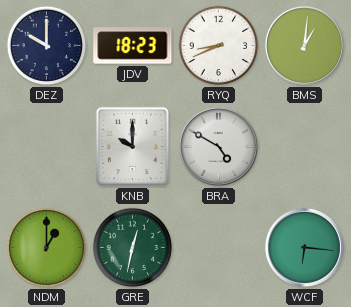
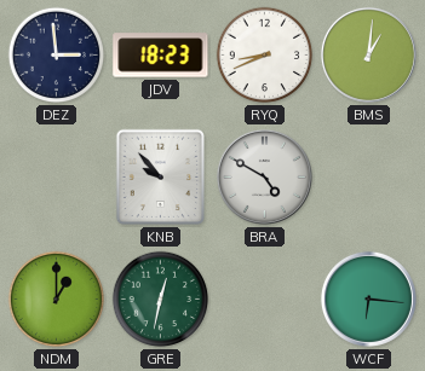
DEZ: 10:00 -> 2:59 (57, 56)
KNB: 10:00 -> 9:53 (160, 178)
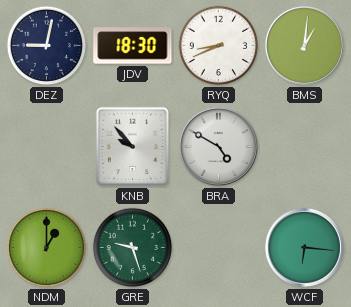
DEZ: 2:59 -> 9:02 (47, 46)
JDV: 18:23 -> 18:30 (133, 46)
GRE: 12:32 -> 9:27 (133, 248)
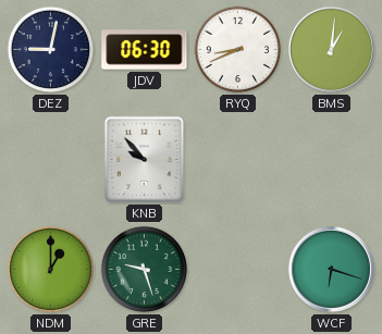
JDV: 18:30 -> 06:30 (145, 50)
BRA: 4:50 -> none (218, 146)
WCF: 6:16 -> 6:18 (331, 269)
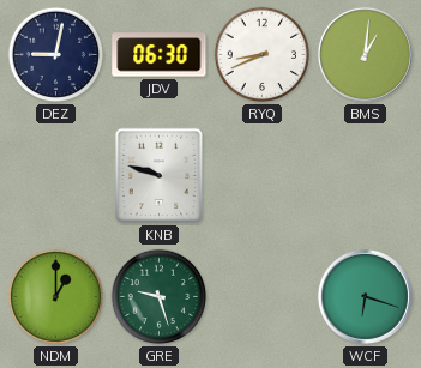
KNB: 9:53 -> 9:48 (158, 176)
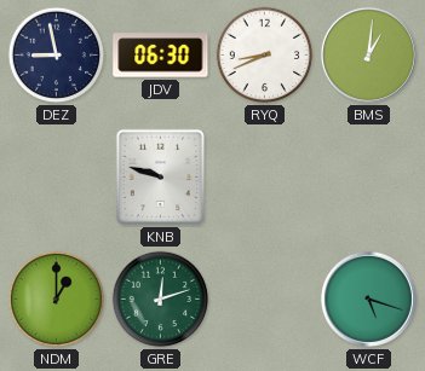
DEZ: 9:02 -> 8:58 (57, 56)
GRE: 9:27 -> 12:12 (161, 300)
WCF: 6:18 -> 5:18 (368, 298)
